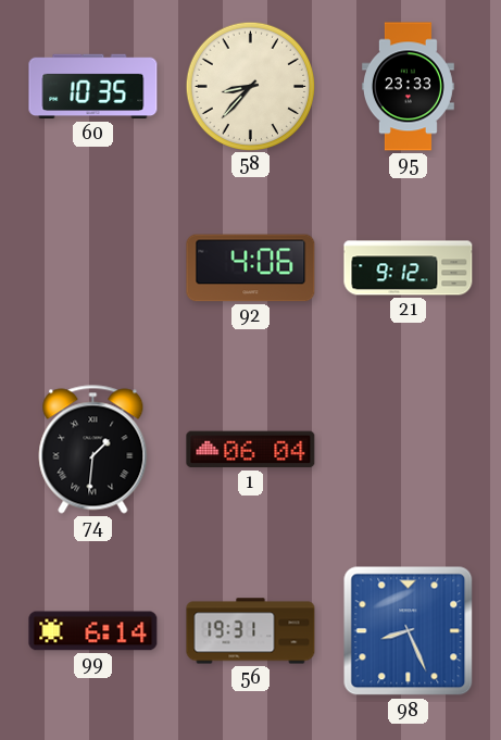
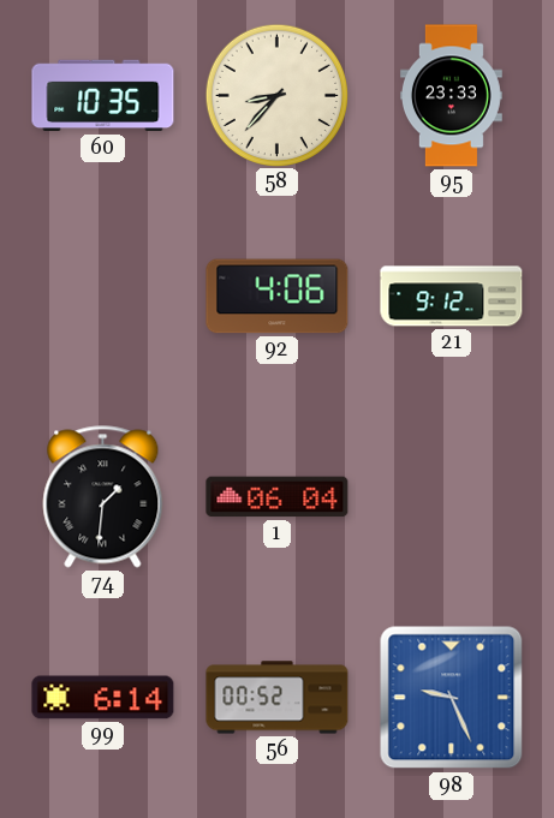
56: 19:31 -> 00:52 (278, 698)
98: 8:26 -> 9:26 (452, 698)
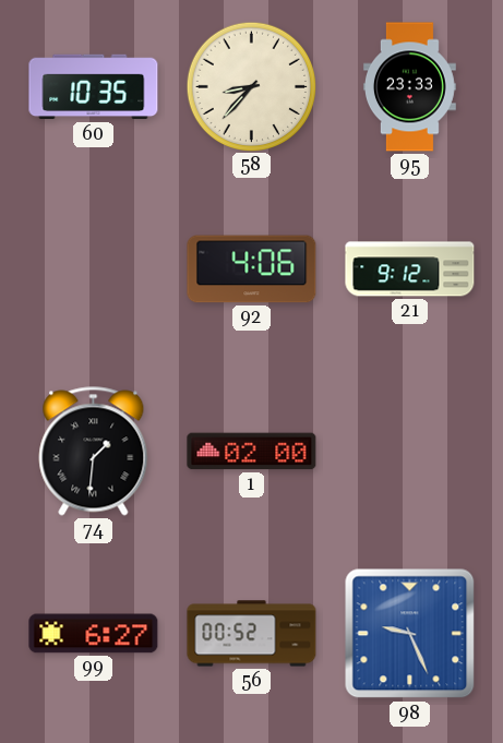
1: 06:04 -> 02:00 (252, 452)
99: 6:14 -> 6:27 (94, 634)
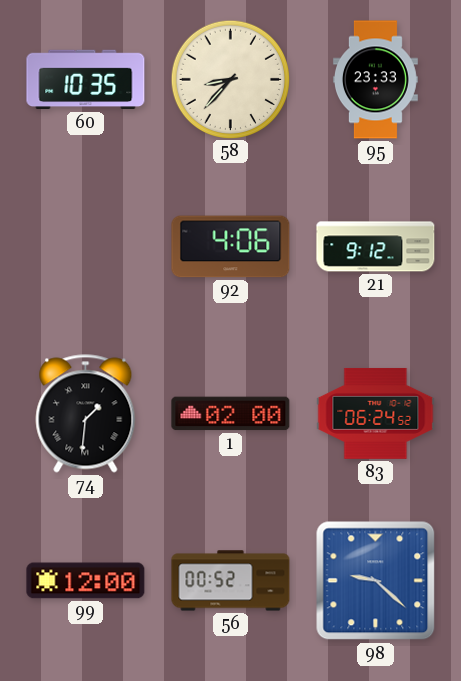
83: none -> 06:24 (376, 413)
99: 6:27 -> 12:00 (86, 581)
98: 9:26 -> 9:22 (376, 581)
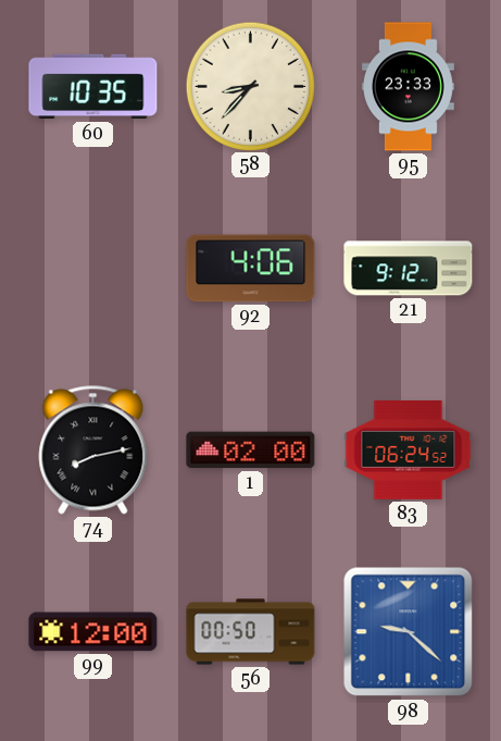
74: 1:31 -> 8:13 (93, 450)
56: 00:52 -> 00:50 (251, 632)
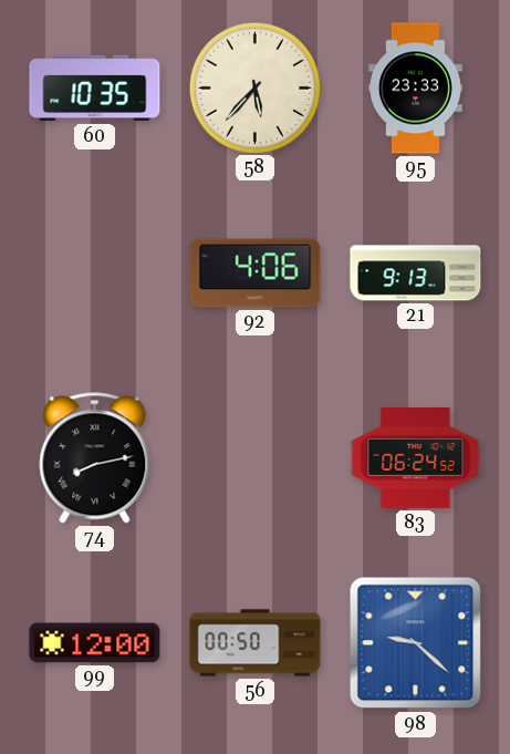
58: 8:37 -> 5:37 (254, 87)
21: 9:12 -> 9:13 (416, 273)
1: 02:00 -> none (251, 450)
